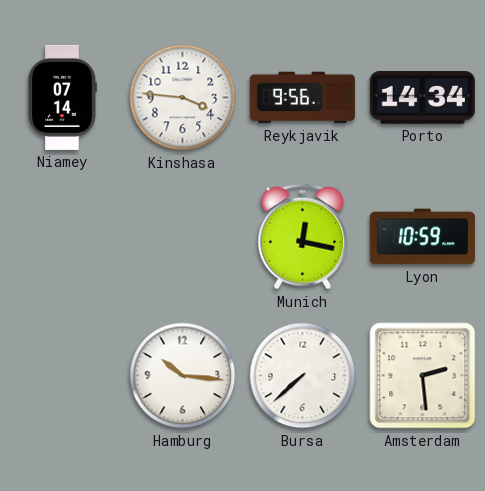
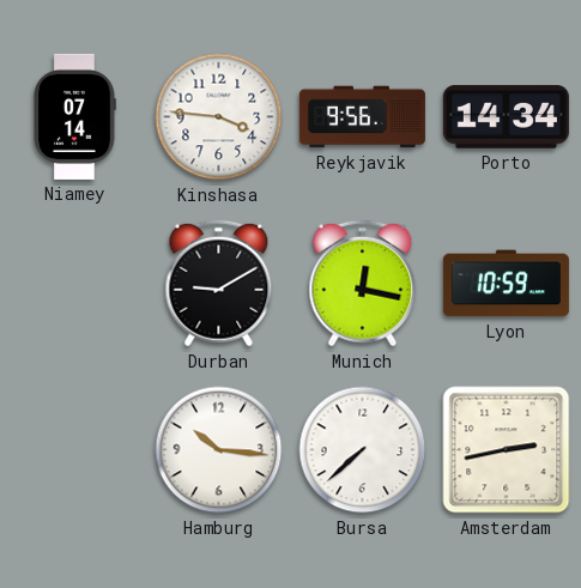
Durban: none -> 9:10 (219, 284)
Amsterdam: 2:29 -> 2:43 (507, 450)
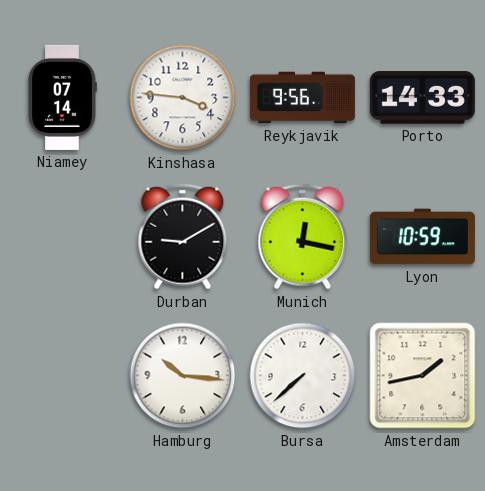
Porto: 14:34 -> 14:33 (422, 98)
Amsterdam: 2:43 -> 1:43 (423, 376)
